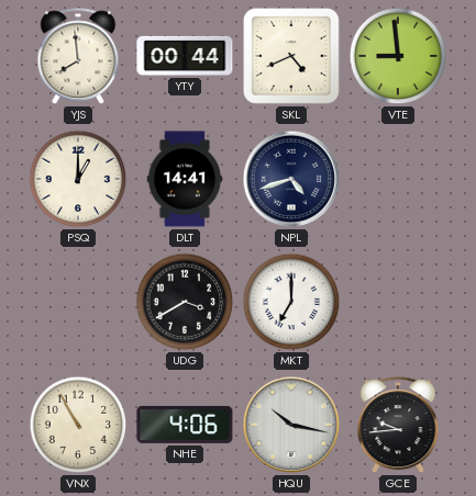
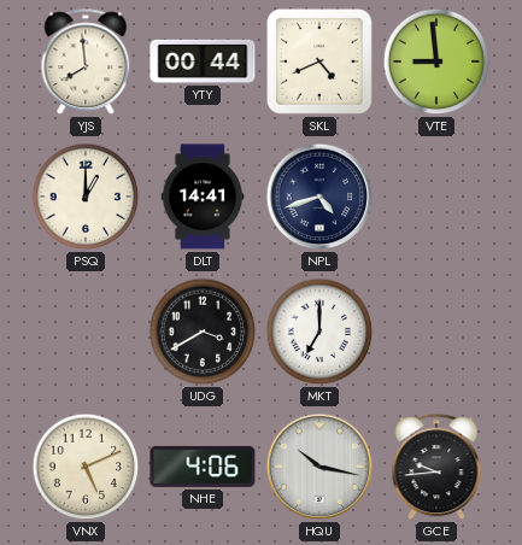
VNX: 10:55 -> 5:11 (86, 467)
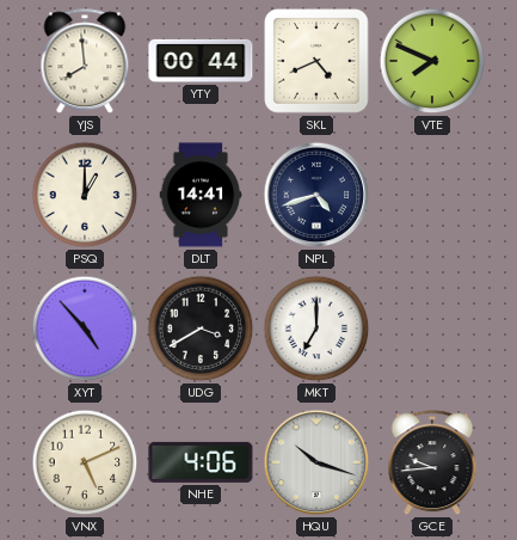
VTE: 8:59 -> 7:49 (432, 61)
XYT: none -> 4:53 (85, 329)
HQU: 10:17 -> 10:18 (316, 462)
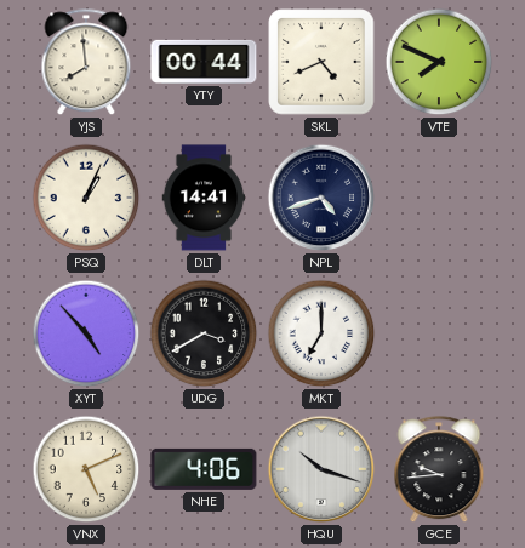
PSQ: 1:00 -> 1:04 (86, 198)
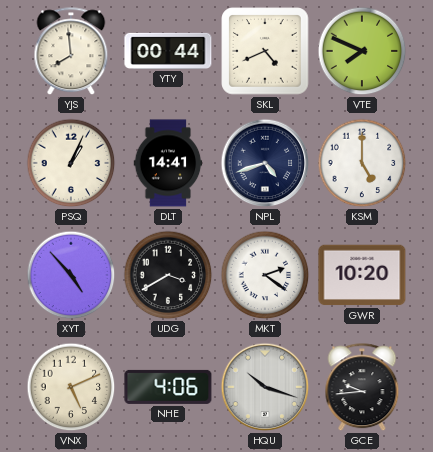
KSM: none -> 5:00 (362, 163)
MKT: 7:00 -> 2:21 (265, 275)
GWR: none -> 10:20 (362, 275)
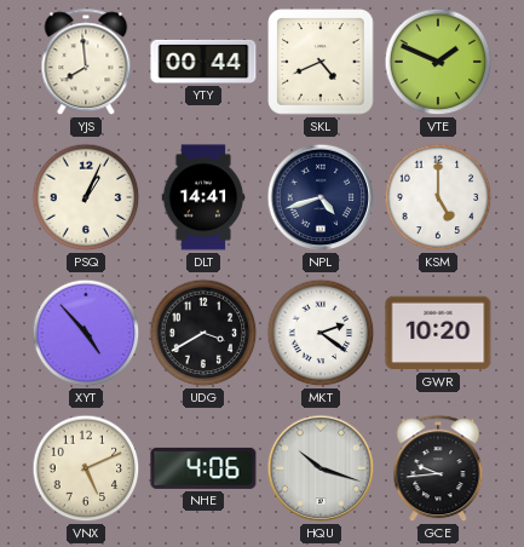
VTE: 7:49 -> 1:49 (438, 62)
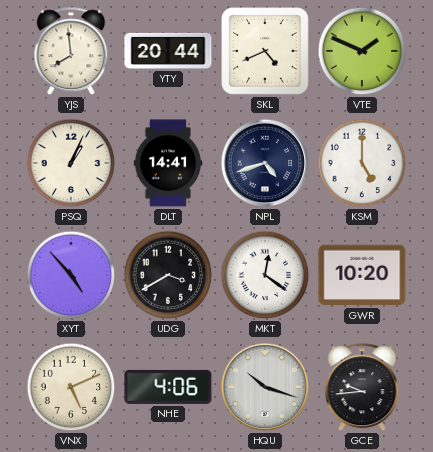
YTY: 00:44 -> 20:44 (168, 51)
MKT: 2:21 -> 12:21 (265, 275)
